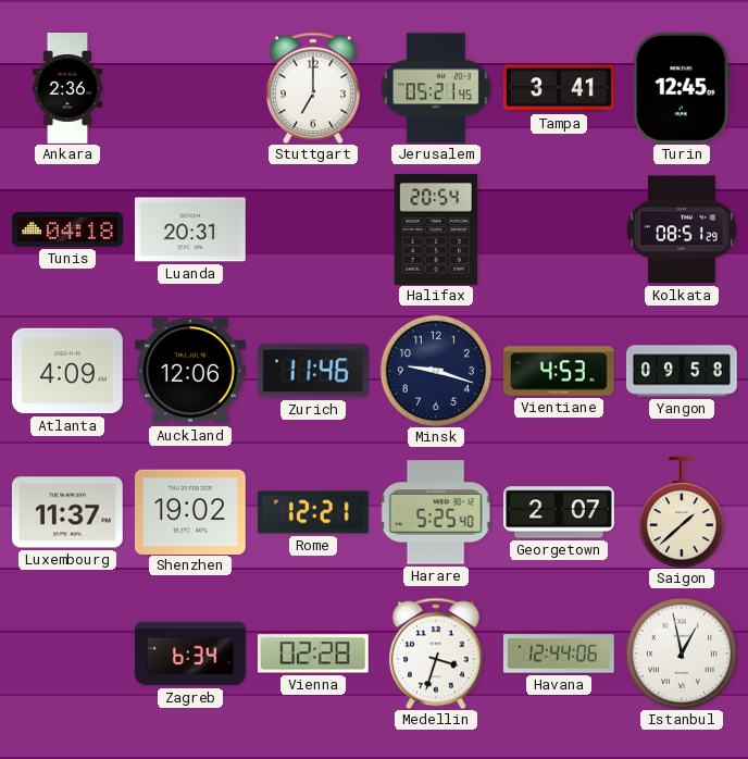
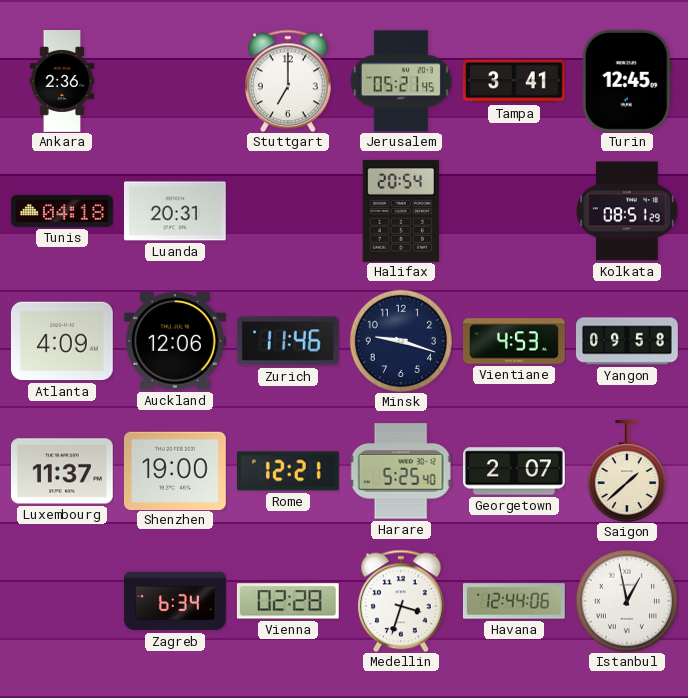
Shenzhen: 19:02 -> 19:00 (175, 470)
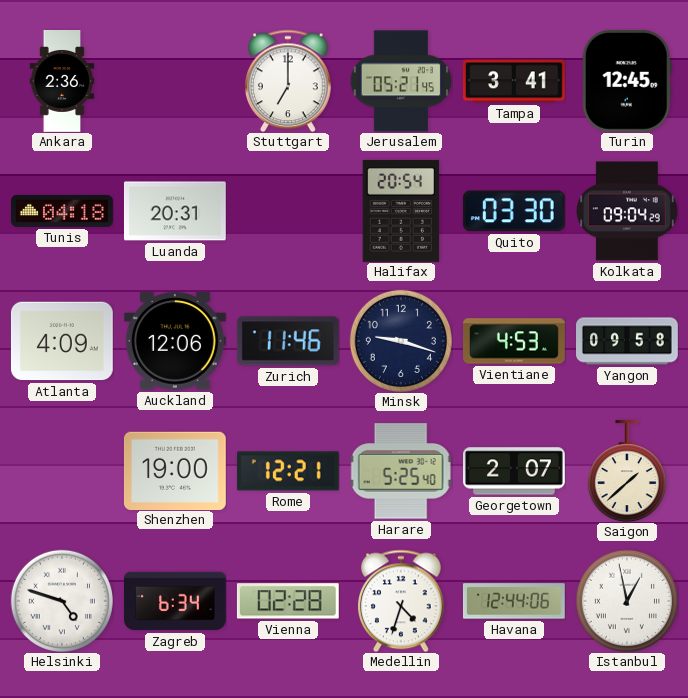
Quito: none -> 03:30 (514, 211)
Kolkata: 08:51 -> 09:04 (627, 211)
Luxembourg: 11:37 -> none (62, 471)
Helsinki: none -> 4:48 (62, 601)
Medellin: 3:33 -> 4:33 (401, 601)
